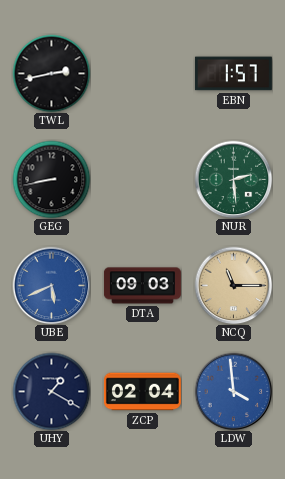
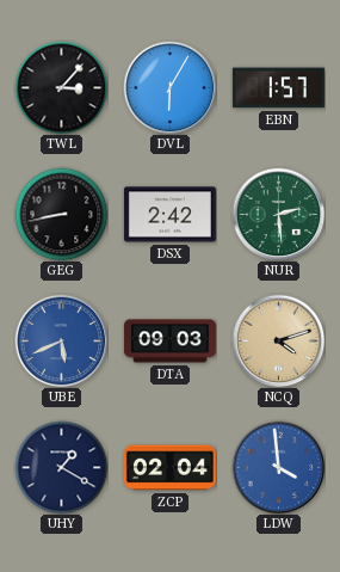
TWL: 2:43 -> 3:07 (61, 87)
DVL: none -> 6:05 (169, 87)
DSX: none -> 2:42 (169, 215)
NCQ: 11:15 -> 4:12 (278, 340)
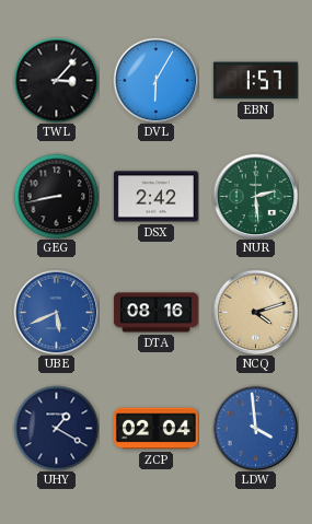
DTA: 09:03 -> 08:16 (155, 313)
